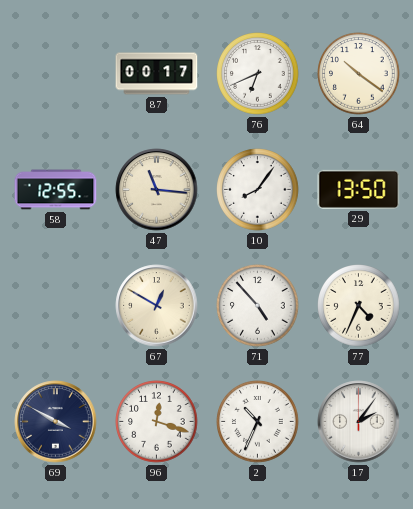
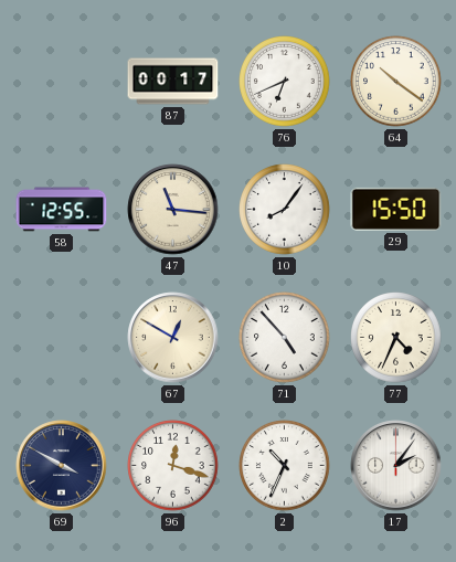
29: 13:50 -> 15:50 (396, 209)
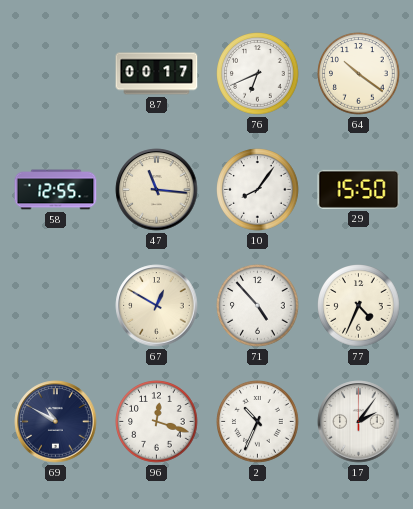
69: 3:50 -> 10:50 (56, 422)
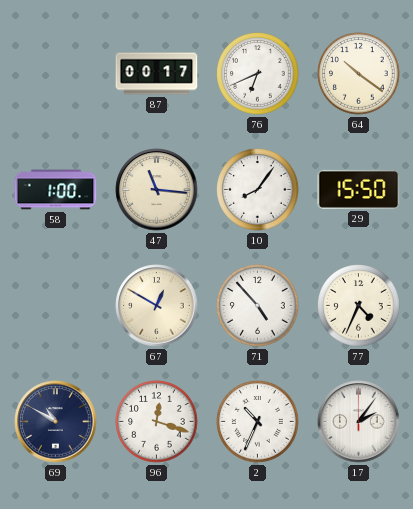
58: 12:55 -> 1:00 (56, 190)
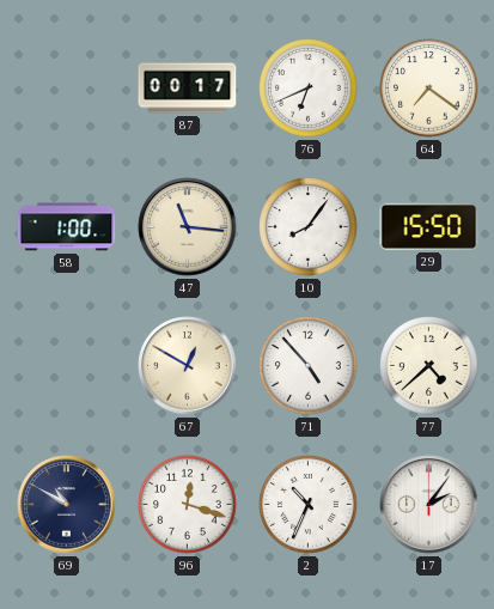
64: 10:21 -> 7:21 (429, 89)
77: 4:34 -> 4:38 (429, 366)
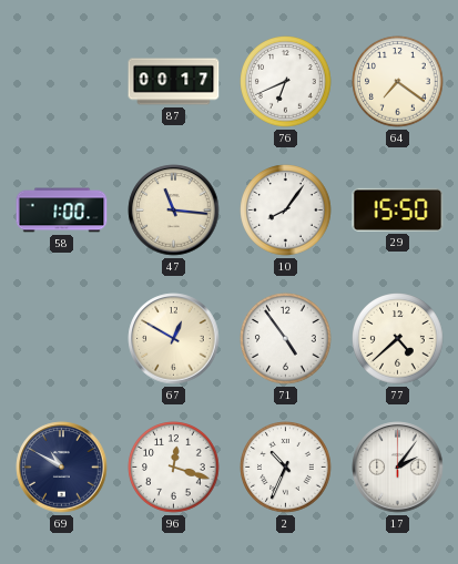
71: 4:53 -> 4:54 (286, 339)
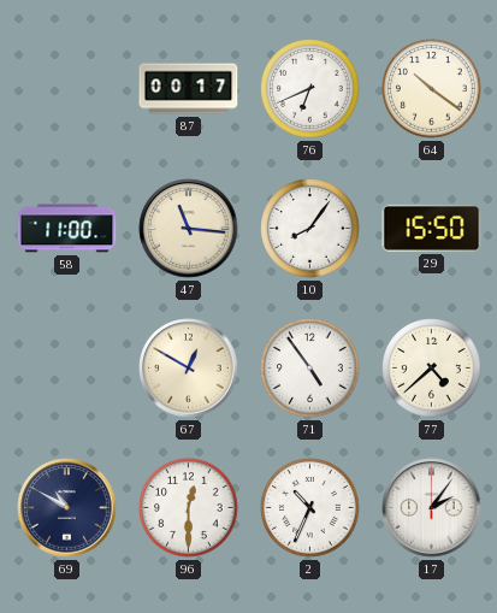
64: 7:21 -> 10:21 (432, 89)
58: 1:00 -> 11:00 (67, 229)
96: 12:18 -> 12:30 (189, 508)
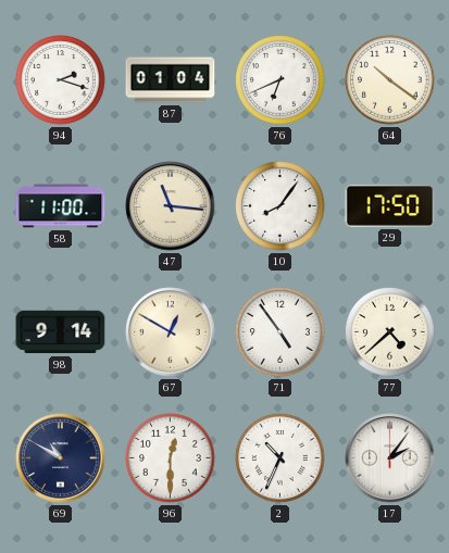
94: none -> 2:18 (61, 80)
87: 00:17 -> 01:04 (171, 80)
29: 15:50 -> 17:50 (390, 205)
98: none -> 9:14 (61, 332)
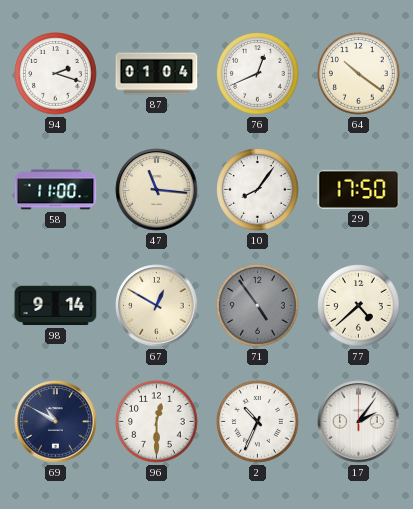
76: 6:41 -> 12:41 (258, 74)
71 dial: white -> grey (258, 306)
